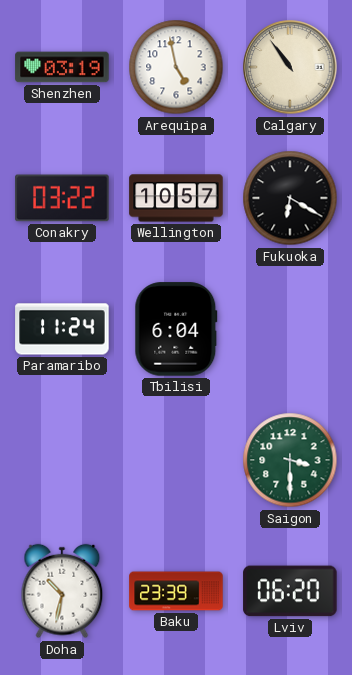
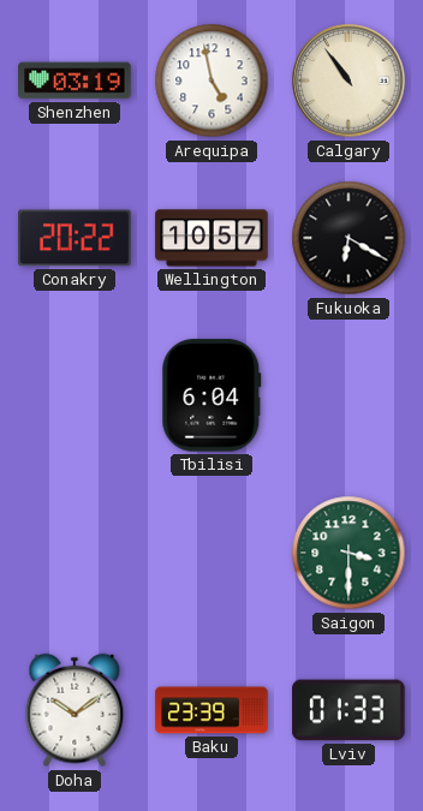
Conakry: 03:22 -> 20:22 (75, 238)
Paramaribo: 11:24 -> none (62, 329)
Doha: 10:32 -> 10:09 (75, 710)
Lviv: 06:20 -> 01:33 (348, 710)
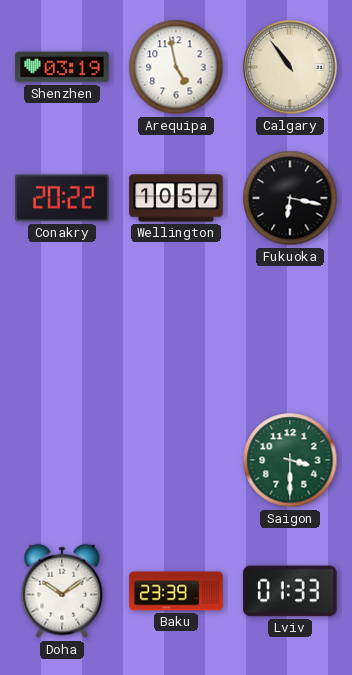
Fukuoka: 6:20 -> 6:17 (290, 198)
Tbilisi: 6:04 -> none (211, 395)
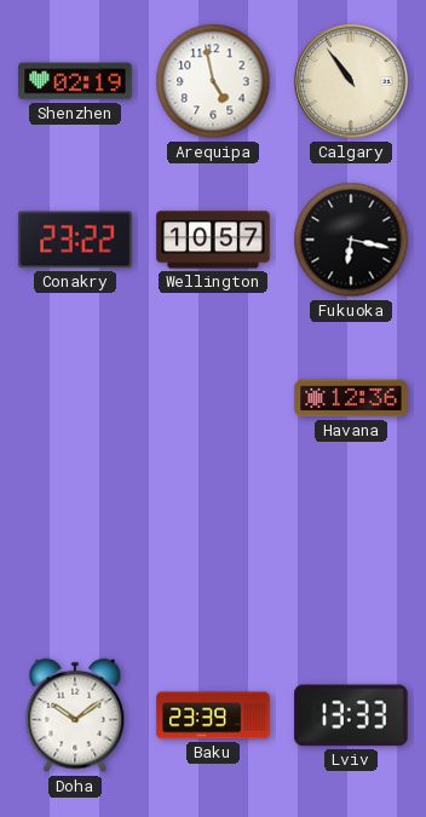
Shenzhen: 03:19 -> 02:19 (75, 81)
Conakry: 20:22 -> 23:22 (75, 240)
Havana: none -> 12:36 (351, 398)
Saigon: 3:30 -> none (290, 460)
Lviv: 01:33 -> 13:33 (351, 715)
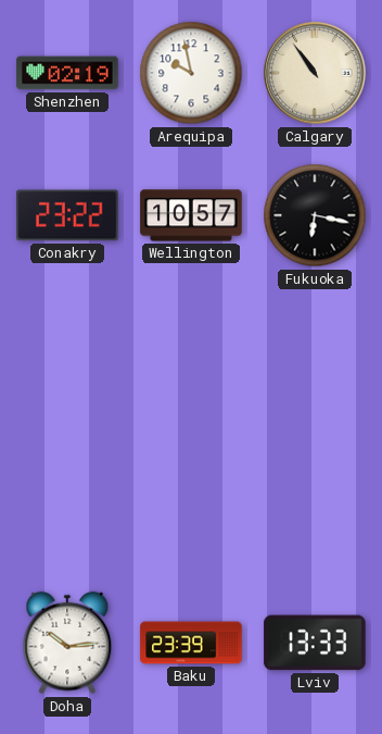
Arequipa: 4:58 -> 9:58 (191, 73)
Havana: 12:36 -> none (351, 398)
Doha: 10:09 -> 10:14 (67, 643)
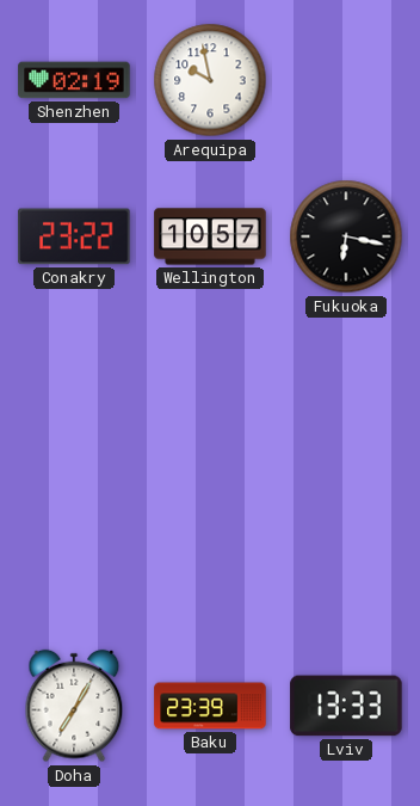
Calgary: 10:54 -> none (315, 73)
Doha: 10:14 -> 7:05 (74, 706)
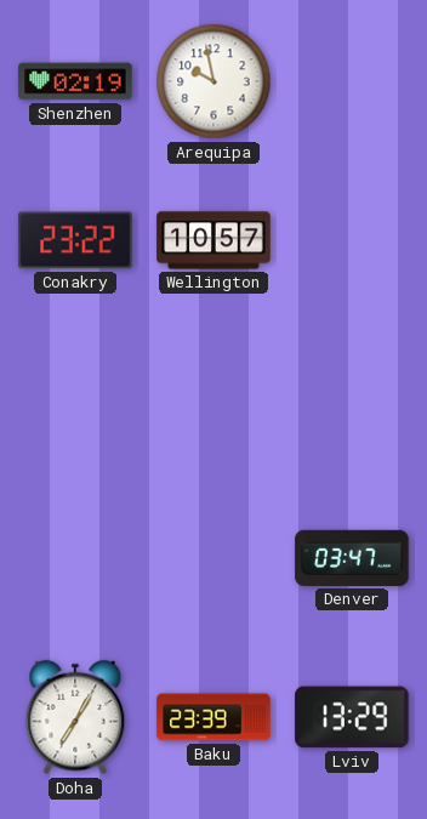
Fukuoka: 6:17 -> none (346, 236)
Denver: none -> 03:47 (352, 558)
Lviv: 13:33 -> 13:29 (352, 717)
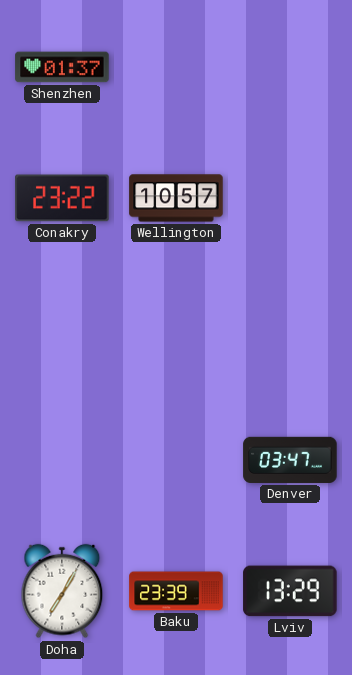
Shenzhen: 02:19 -> 01:37 (62, 67)
Arequipa: 9:58 -> none (213, 81)
